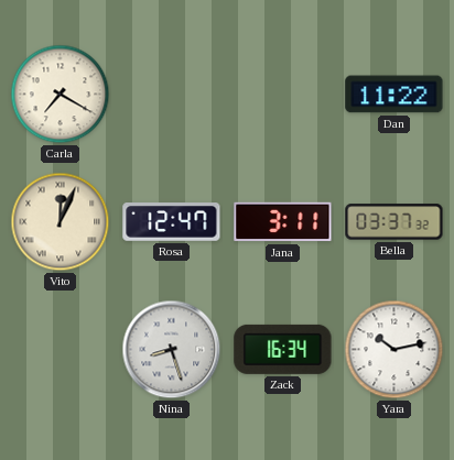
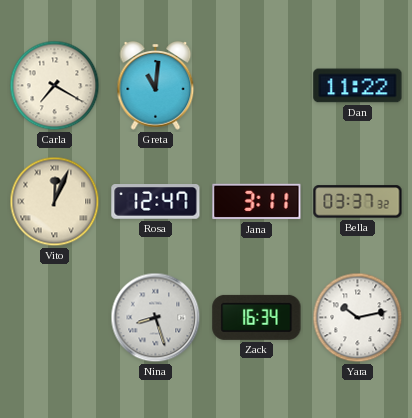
Greta: none -> 11:01 (156, 86)
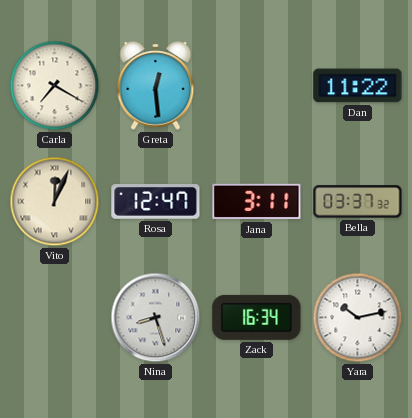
Greta: 11:01 -> 12:29 (156, 86)
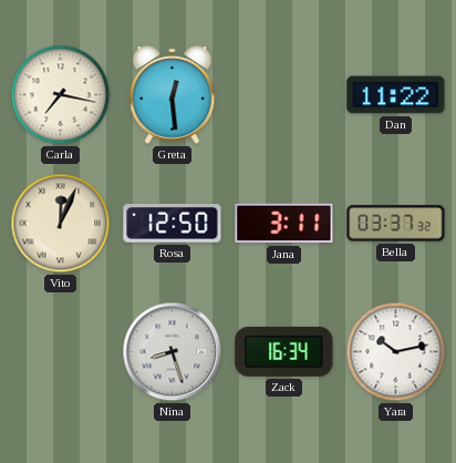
Carla: 7:20 -> 7:17 (61, 95)
Rosa: 12:47 -> 12:50 (173, 224)
